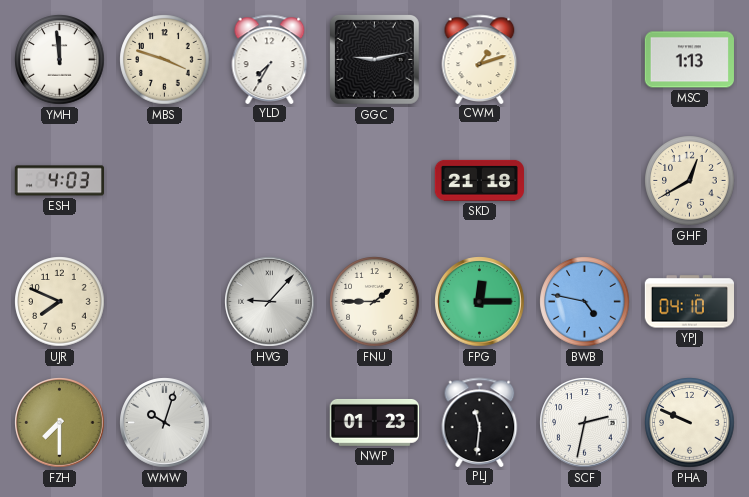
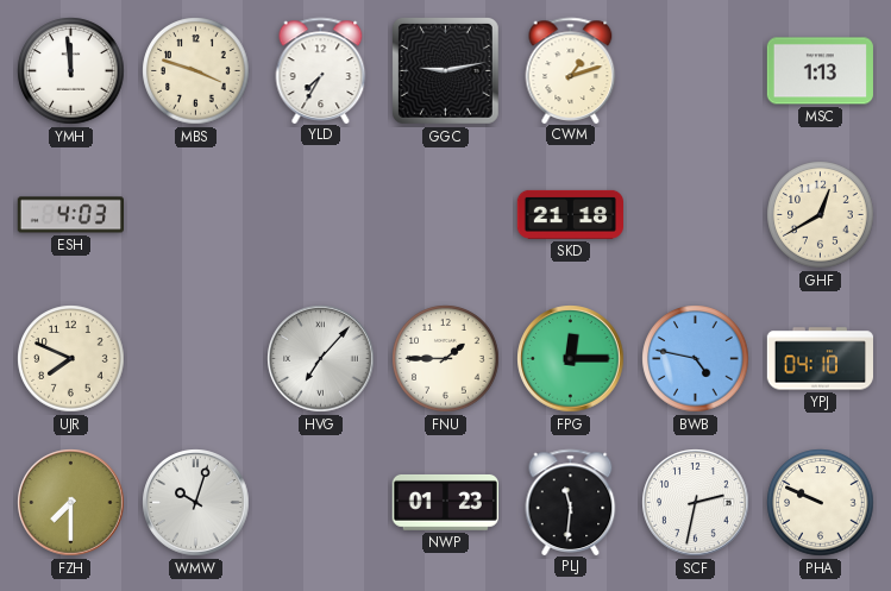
HVG: 9:07 -> 7:07 (321, 359)
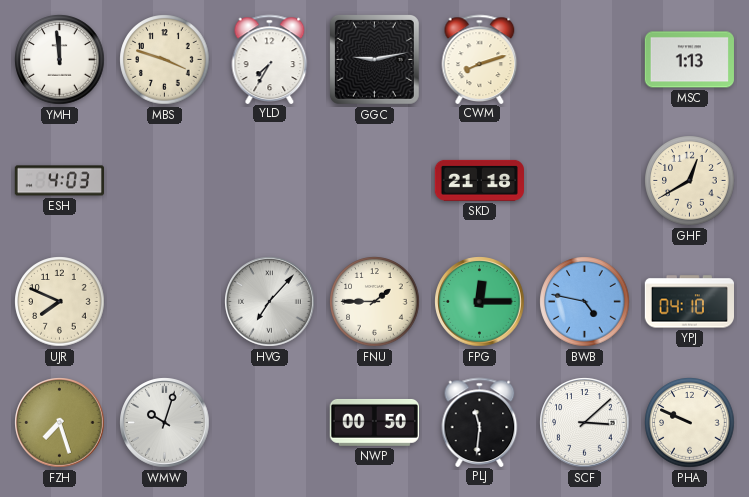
CWM: 1:12 -> 8:12 (480, 59)
FZH: 7:30 -> 7:27 (60, 423)
NWP: 01:23 -> 00:50 (374, 422)
SCF: 2:32 -> 3:08 (585, 423)
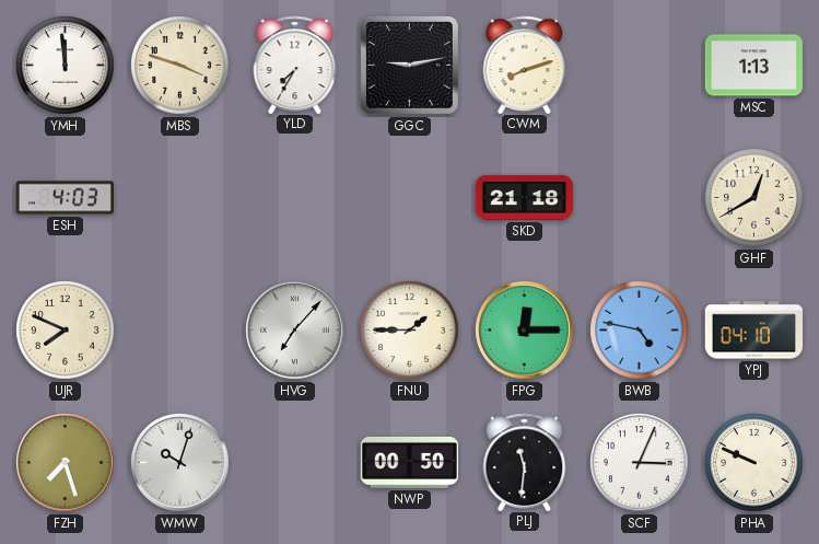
SCF: 3:08 -> 3:04 (640, 463)
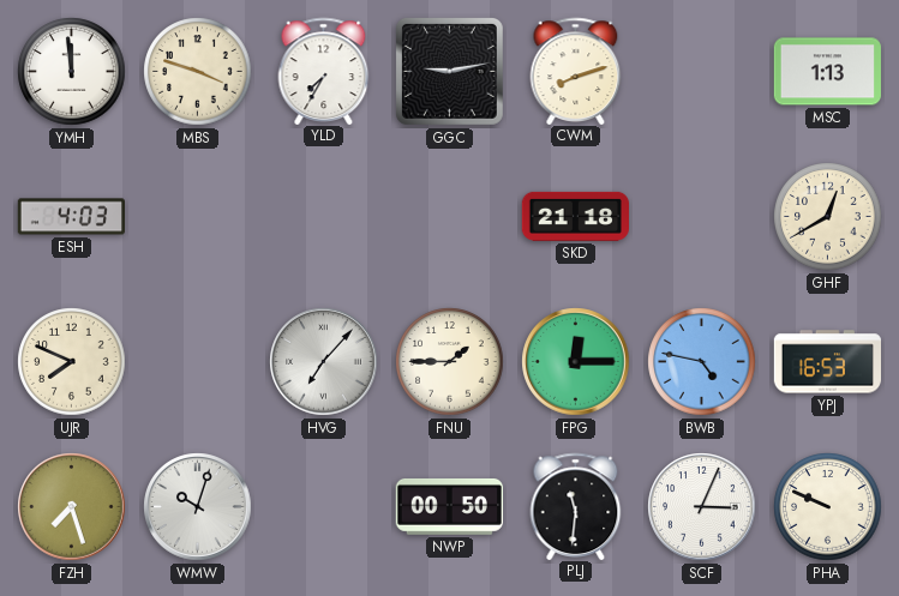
YPJ: 04:10 -> 16:53 (827, 362)
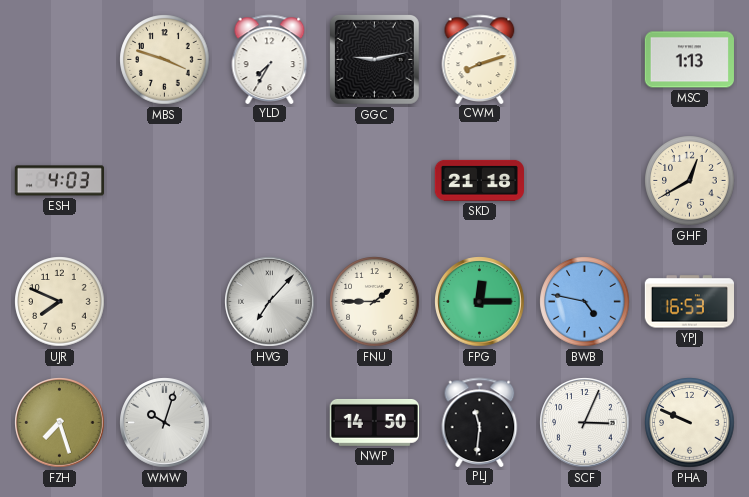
YMH: 11:59 -> none (72, 72)
NWP: 00:50 -> 14:50 (374, 422)
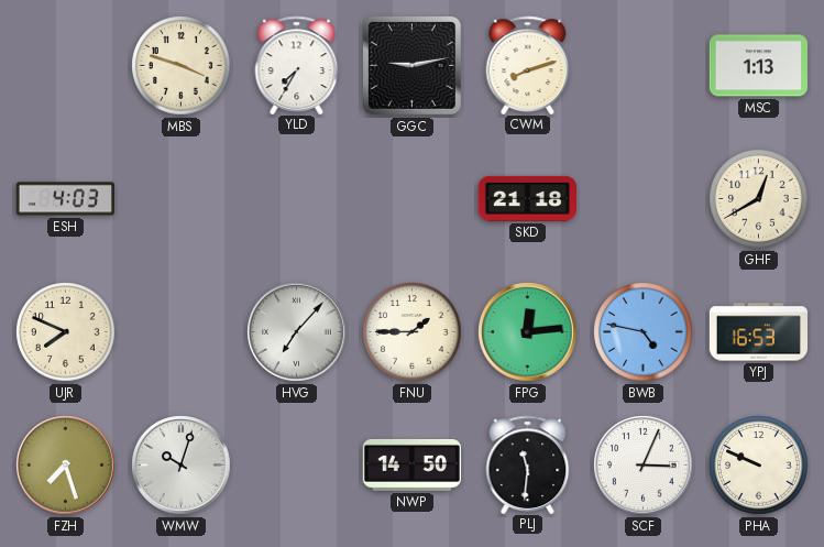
FPG: 12:15 -> 12:14 (528, 332)
